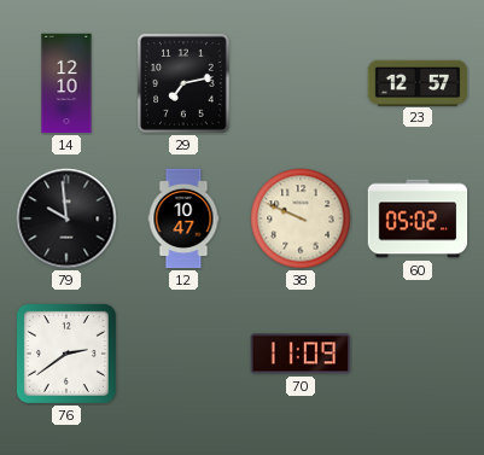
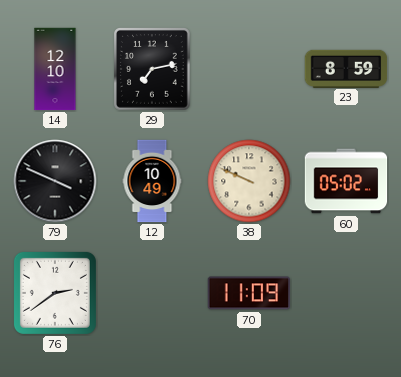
23: 12:57 -> 8:59 (346, 68)
79: 9:59 -> 3:49 (55, 181)
12: 10:47 -> 10:49 (152, 181)
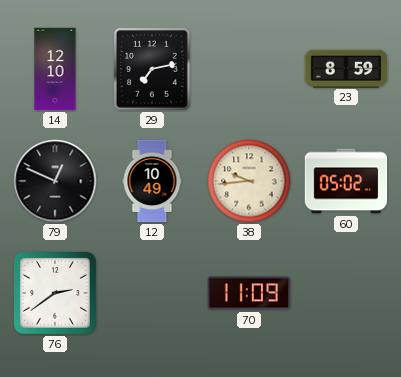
79: 3:49 -> 12:49 (55, 181)
38: 9:49 -> 9:44 (249, 181)
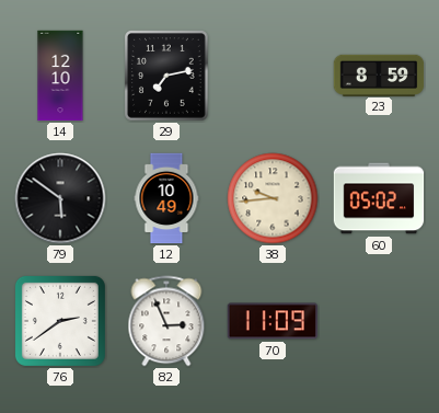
79: 12:49 -> 5:51 (60, 198)
82: none -> 2:56 (166, 321)
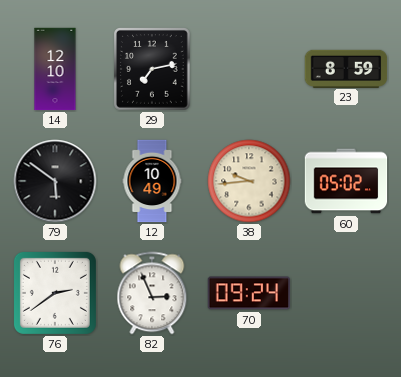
70: 11:09 -> 09:24 (249, 293)
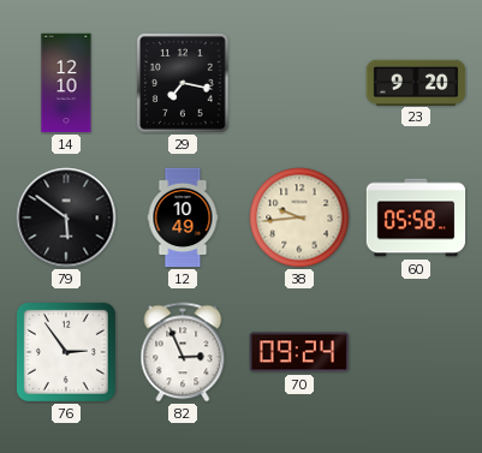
29: 7:13 -> 7:17 (184, 84)
23: 8:59 -> 9:20 (416, 82)
60: 05:02 -> 05:58 (416, 217)
76: 2:39 -> 2:54 (66, 352)
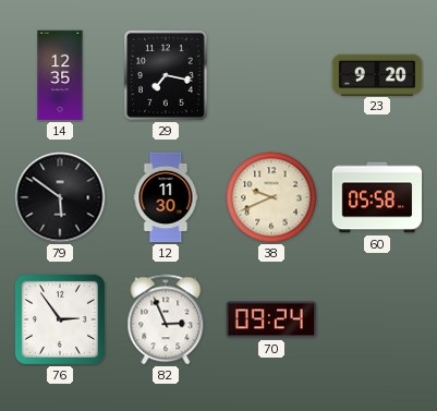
14: 12:10 -> 12:35 (60, 75)
12: 10:49 -> 11:30 (166, 197)
38: 9:44 -> 9:41 (271, 197)
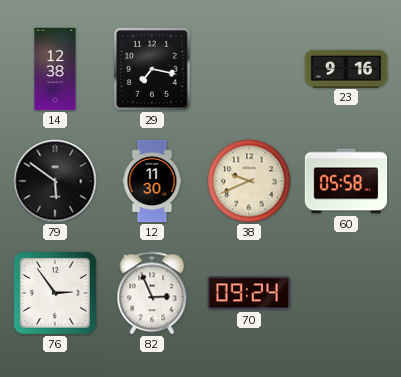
14: 12:35 -> 12:38 (55, 69)
23: 9:20 -> 9:16 (346, 68)
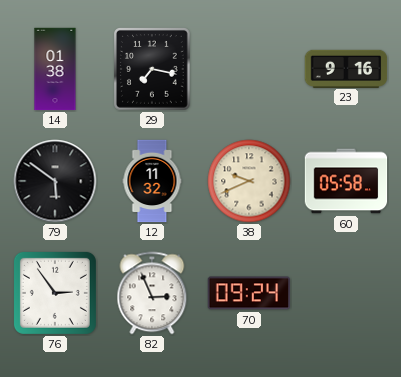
14: 12:38 -> 01:38 (55, 69)
12: 11:30 -> 11:32 (152, 181)
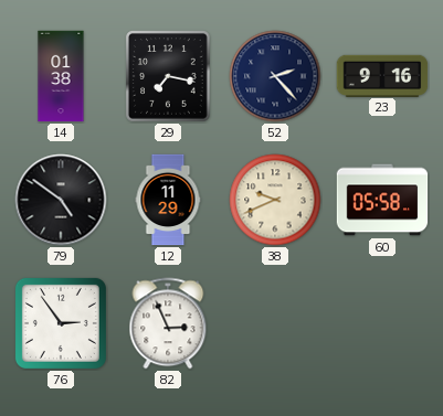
52: none -> 2:23 (275, 76)
79: 5:51 -> 4:51 (61, 200)
12: 11:32 -> 11:29 (168, 200)
70: 09:24 -> none (249, 293)
